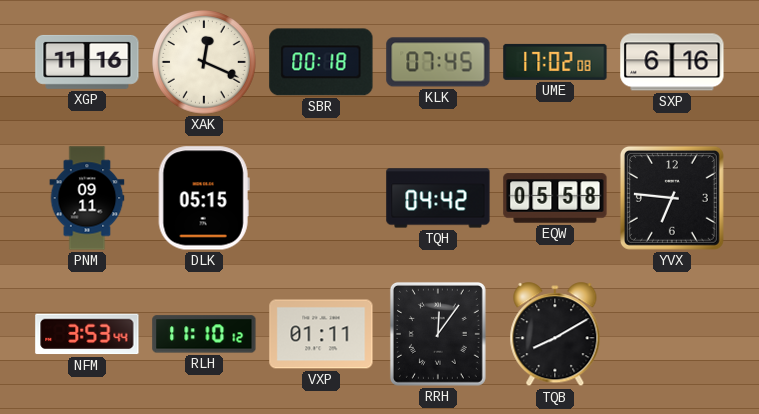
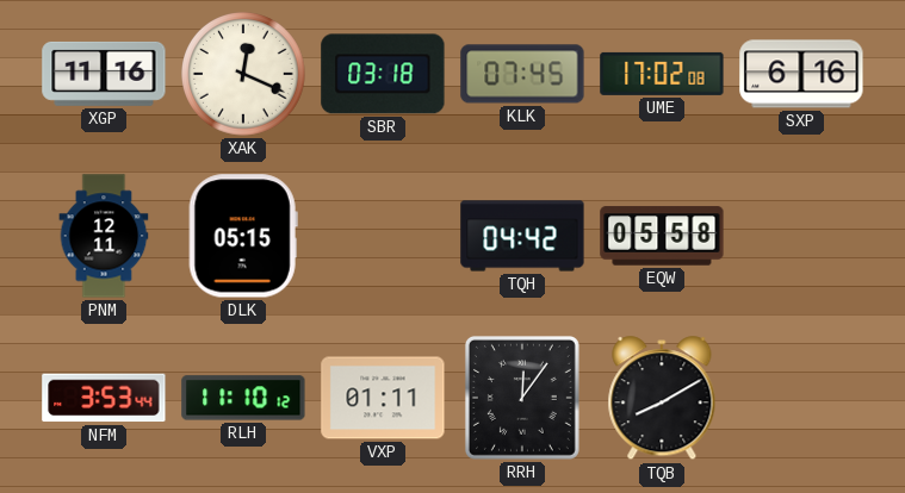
SBR: 00:18 -> 03:18 (383, 74)
PNM: 09:11 -> 12:11 (104, 236)
YVX: 6:46 -> none (672, 198)
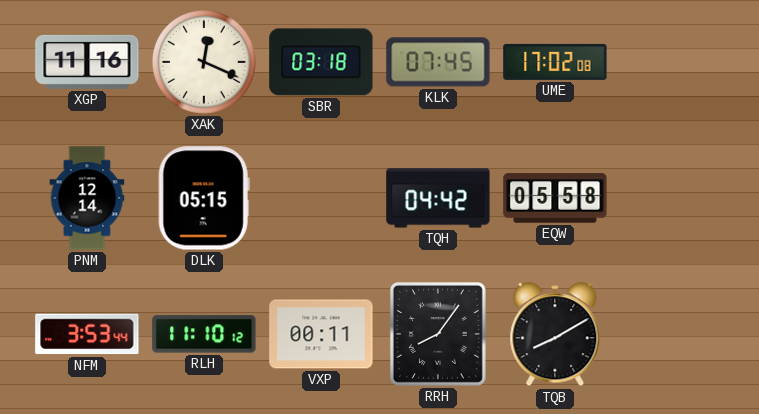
SXP: 6:16 -> none (801, 74)
PNM: 12:11 -> 12:14 (87, 198)
VXP: 01:11 -> 00:11 (321, 334)
RRH: 12:06 -> 8:06 (438, 334)
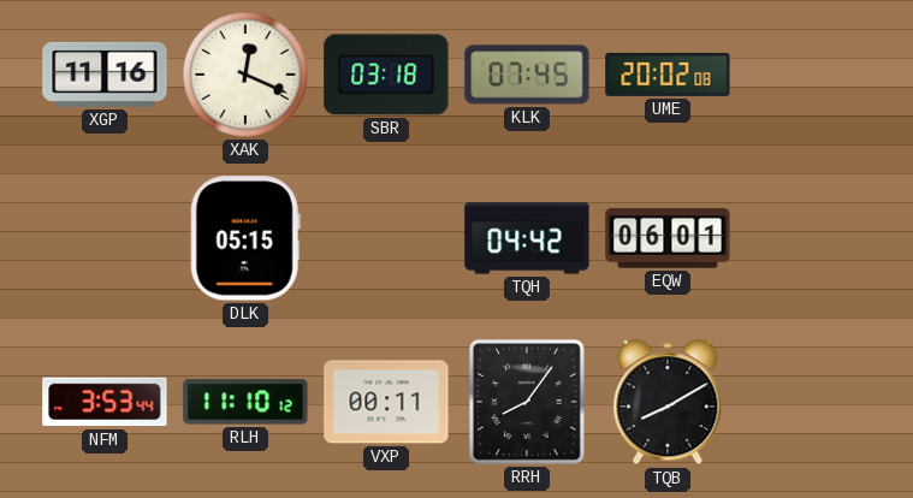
UME: 17:02 -> 20:02 (668, 75)
PNM: 12:14 -> none (87, 198)
EQW: 05:58 -> 06:01 (668, 238)
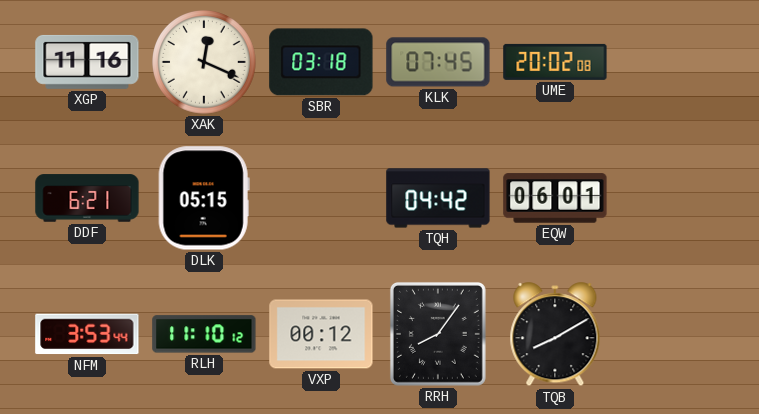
DDF: none -> 6:21 (87, 198)
VXP: 00:11 -> 00:12 (321, 334)
